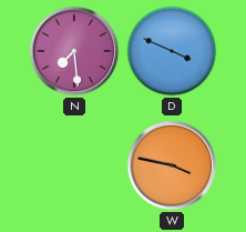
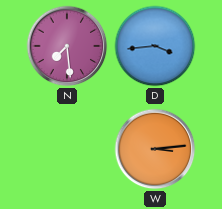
D: 3:49 -> 3:44 (155, 46)
W: 3:47 -> 3:14 (155, 149)
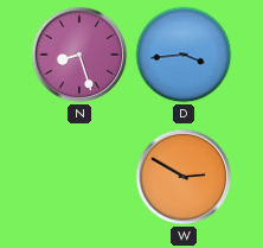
N: 7:29 -> 8:27 (79, 55)
W: 3:14 -> 2:50 (184, 177)
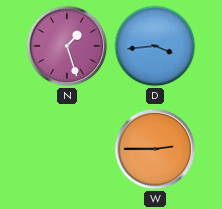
N: 8:27 -> 1:27 (67, 46)
W: 2:50 -> 2:45 (155, 149)
